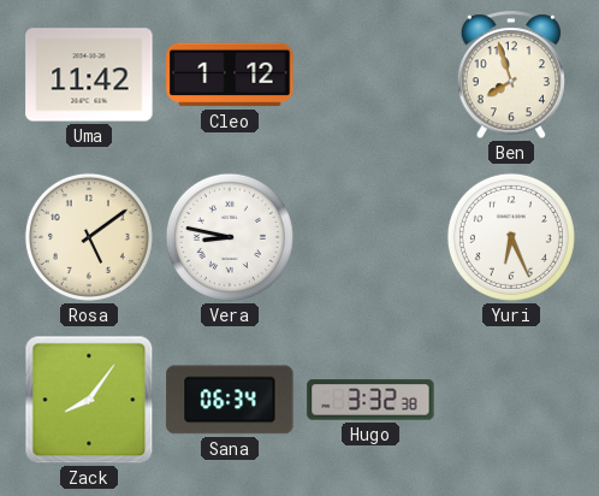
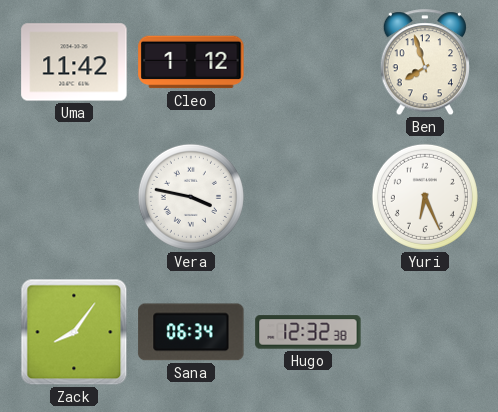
Rosa: 5:09 -> none (89, 237)
Vera: 8:47 -> 3:47 (191, 197)
Hugo: 3:32 -> 12:32 (308, 332)
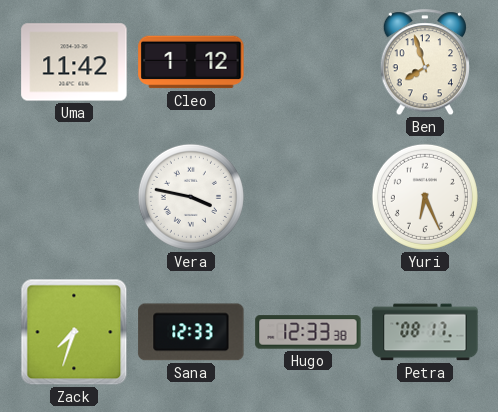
Zack: 8:06 -> 7:33 (74, 332)
Sana: 06:34 -> 12:33 (191, 332)
Hugo: 12:32 -> 12:33 (308, 332)
Petra: none -> 08:17 (425, 332)
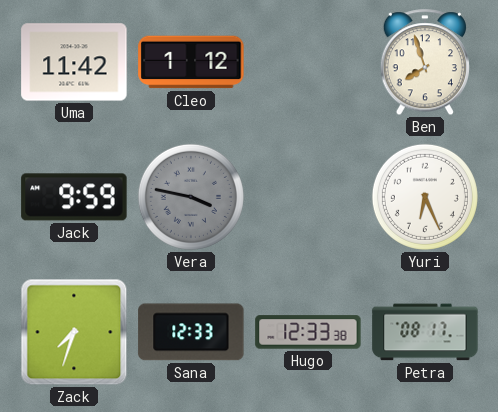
Jack: none -> 9:59 (74, 197)
Vera dial: white -> grey (191, 197)
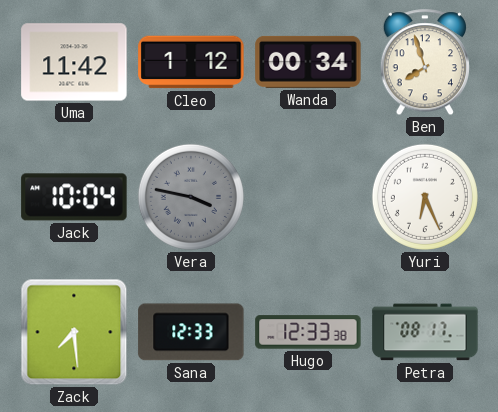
Wanda: none -> 00:34 (308, 62)
Jack: 9:59 -> 10:04 (74, 197)
Zack: 7:33 -> 7:29 (74, 332)
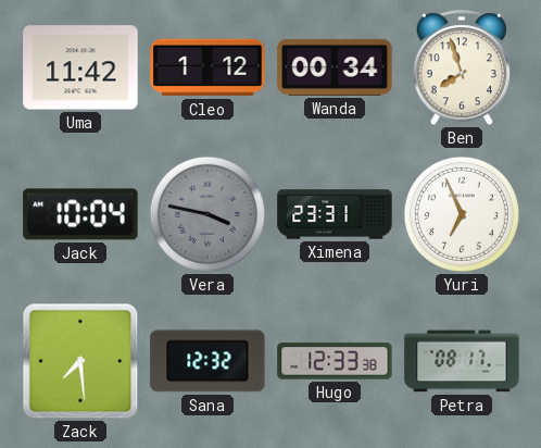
Ximena: none -> 23:31 (335, 214)
Yuri: 6:26 -> 6:56 (462, 214)
Sana: 12:33 -> 12:32 (207, 361)
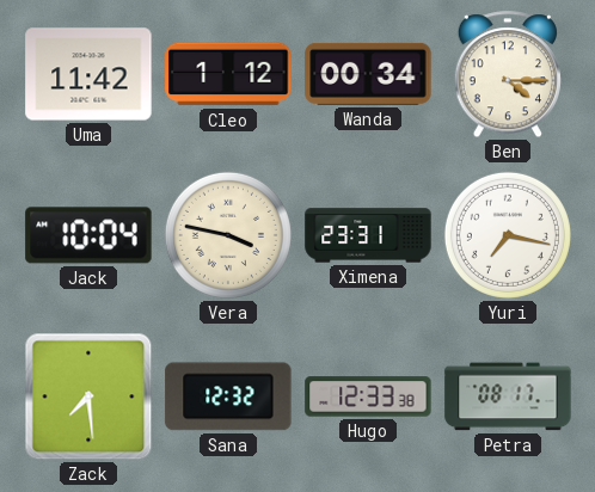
Ben: 7:57 -> 4:15 (507, 75)
Vera dial: grey -> cream (228, 235)
Yuri: 6:56 -> 7:17 (508, 235)
